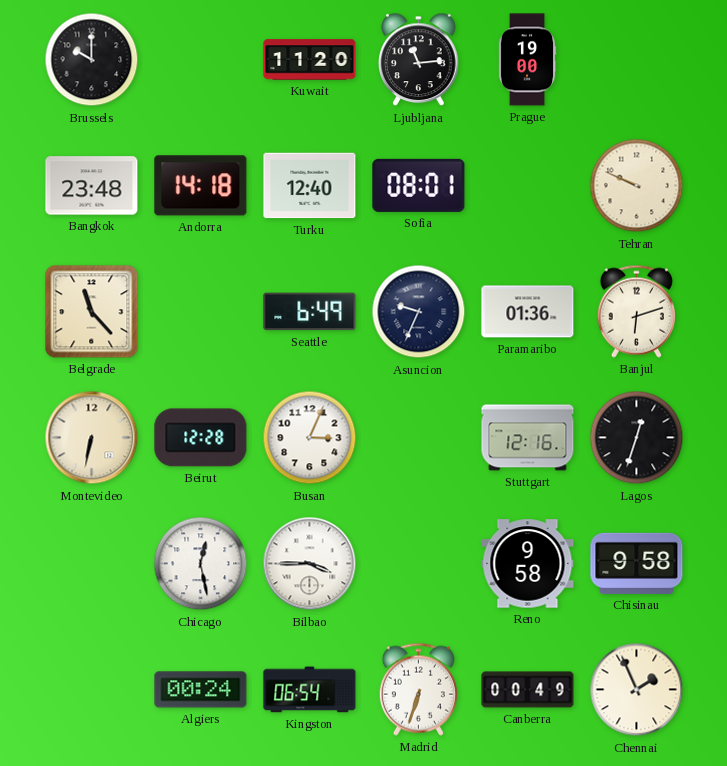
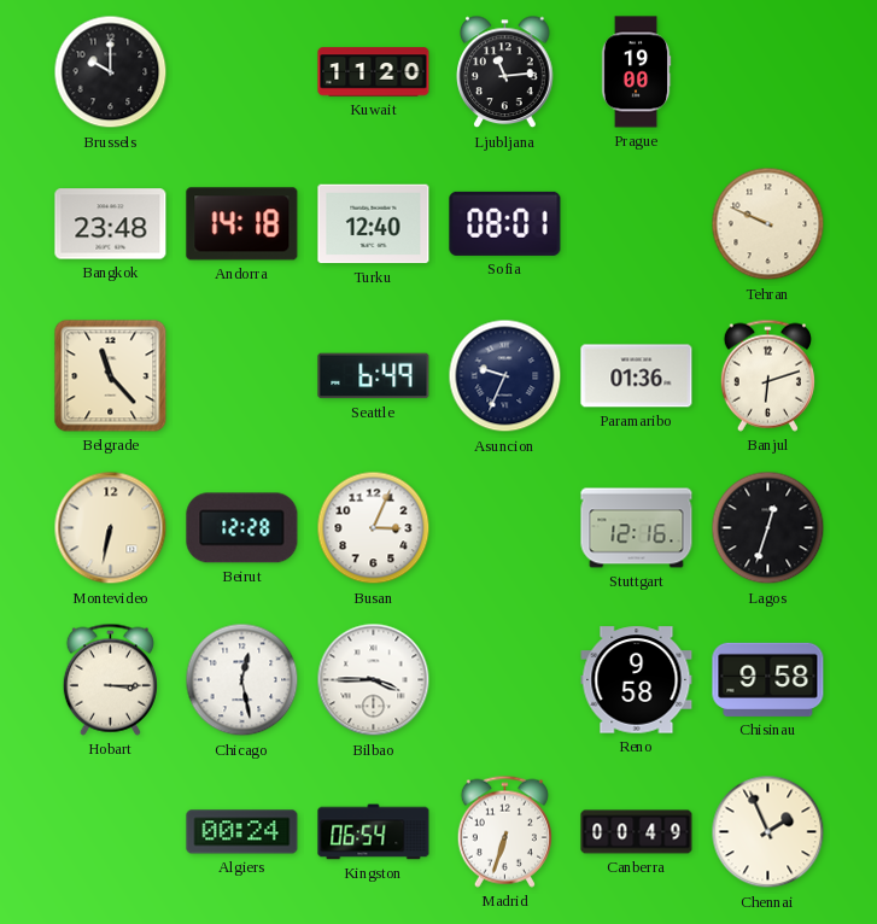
Hobart: none -> 3:15 (110, 679)
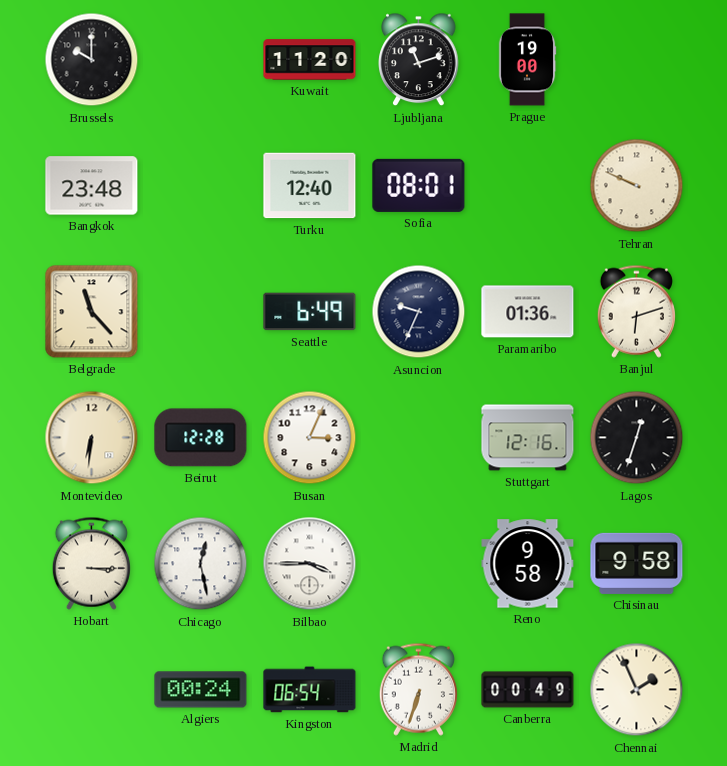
Ljubljana: 11:14 -> 11:12 (419, 60)
Andorra: 14:18 -> none (242, 224)
Montevideo: 6:32 -> 6:31 (92, 438)
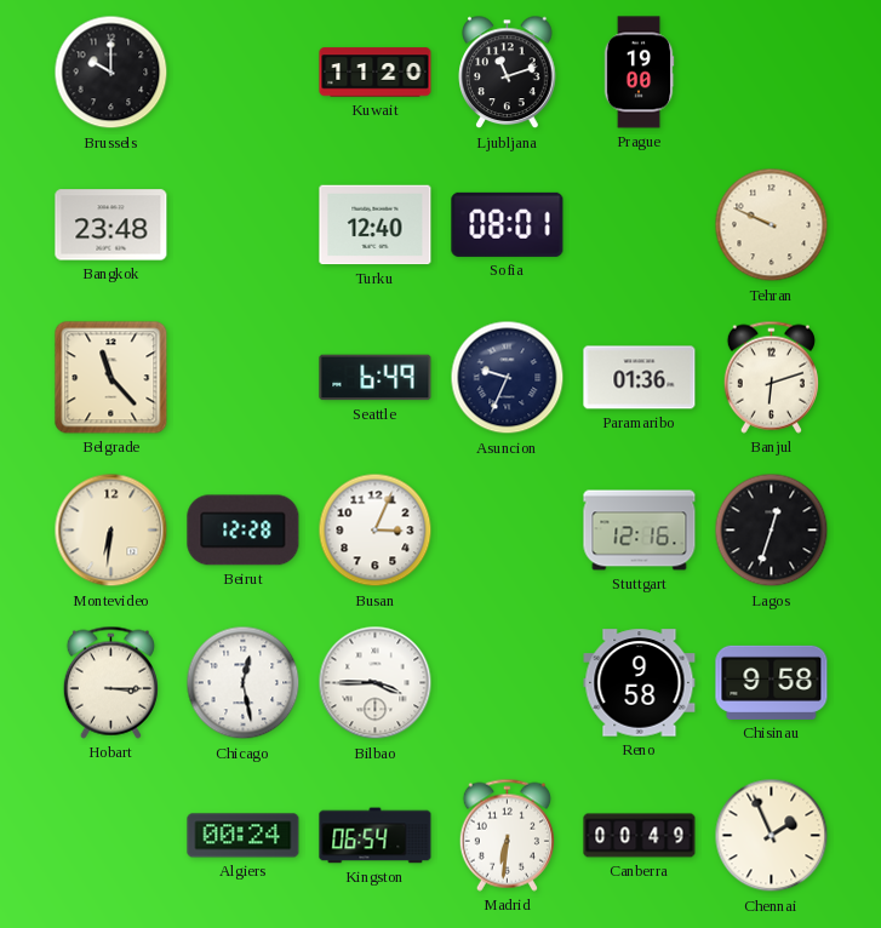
Madrid: 6:33 -> 6:31 (507, 835)
